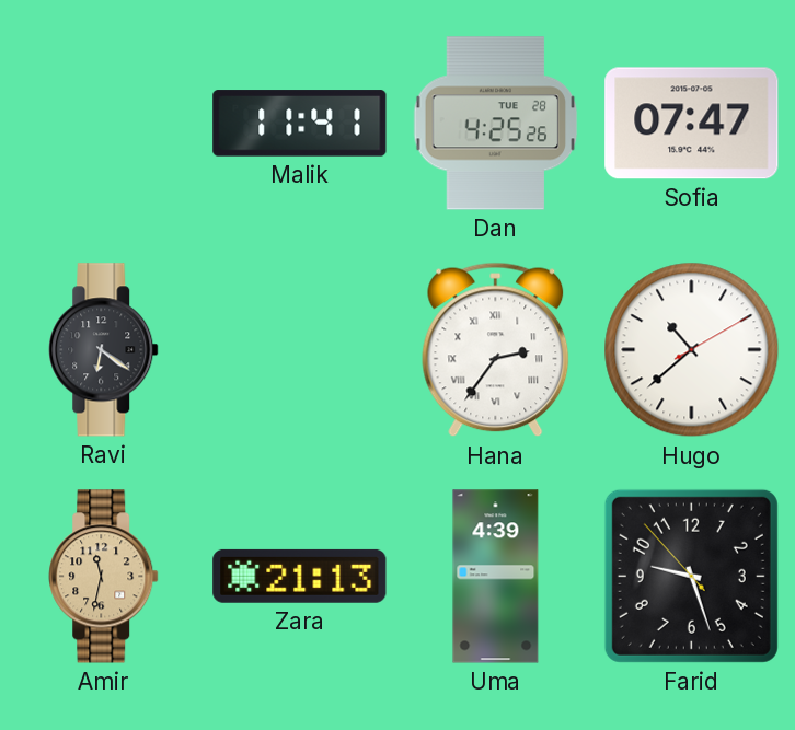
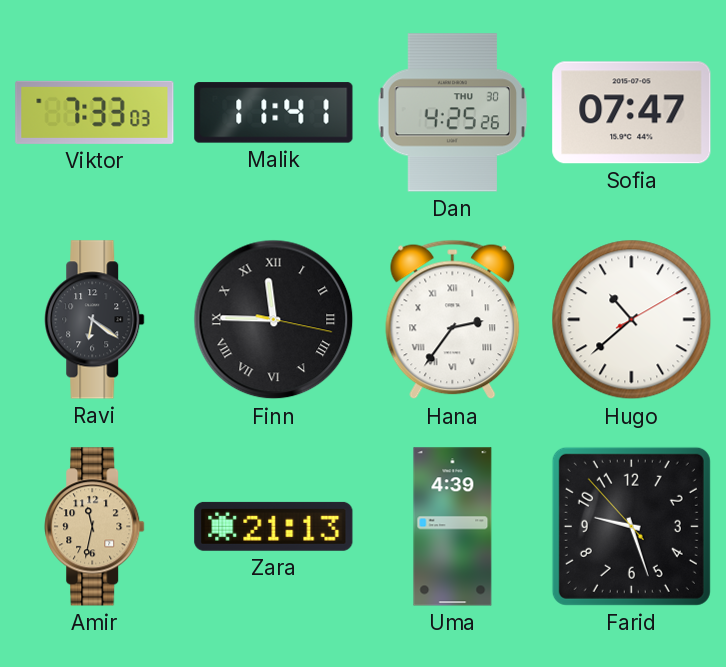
Viktor: none -> 7:33 (95, 112)
Dan date: TUE 28 -> THU 30 (453, 113)
Finn: none -> 11:45 (274, 320)
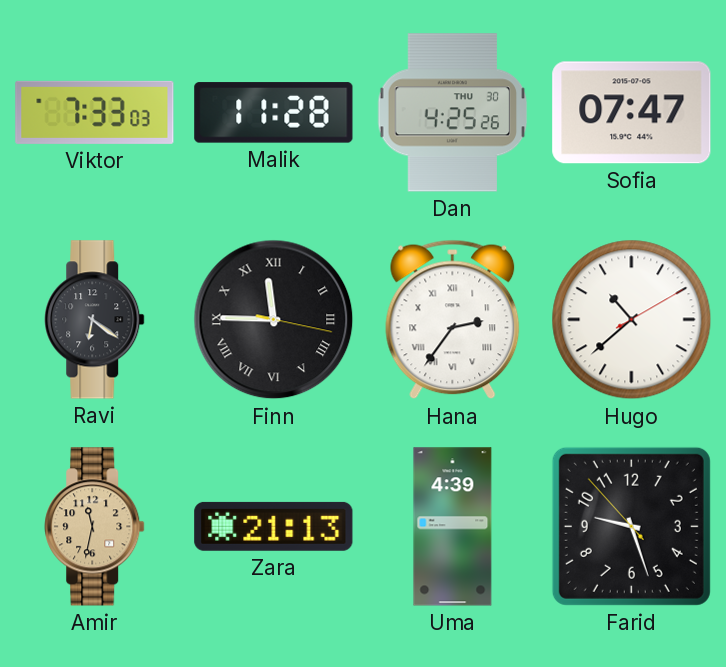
Malik: 11:41 -> 11:28 (274, 113)
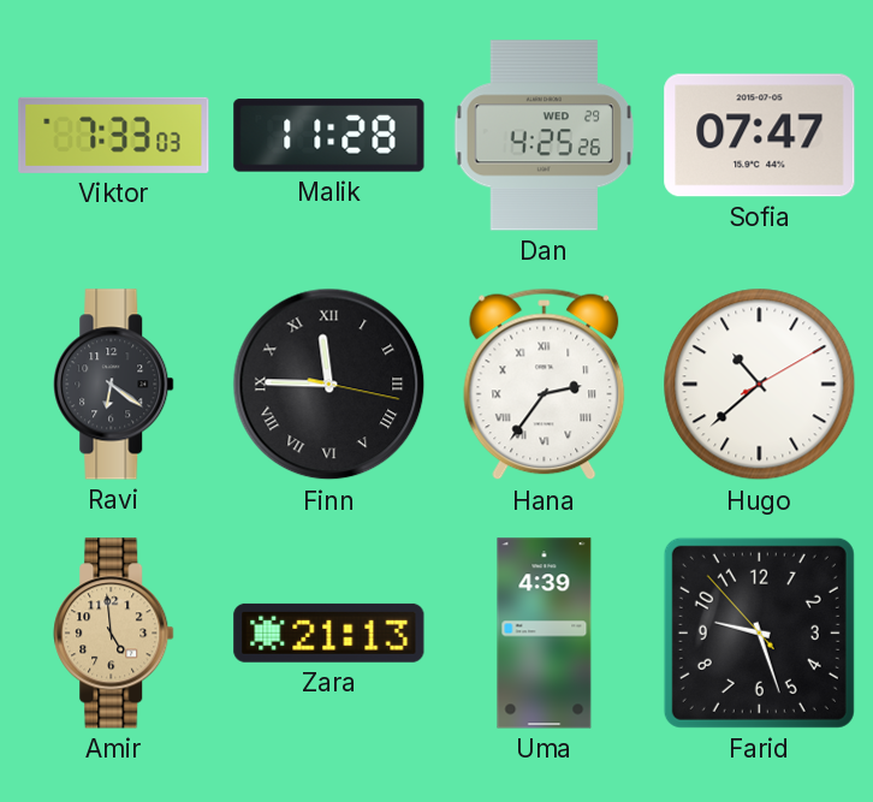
Dan date: THU 30 -> WED 29 (545, 136)
Amir: 11:32 -> 4:59 (114, 634)
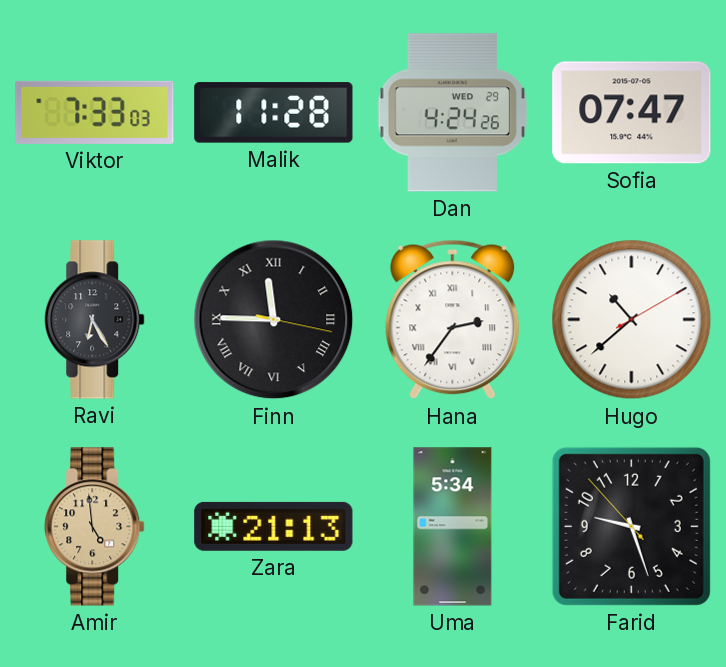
Dan: 4:25 -> 4:24 (453, 113)
Ravi: 6:21 -> 6:25 (95, 320)
Uma: 4:39 -> 5:34 (453, 527)
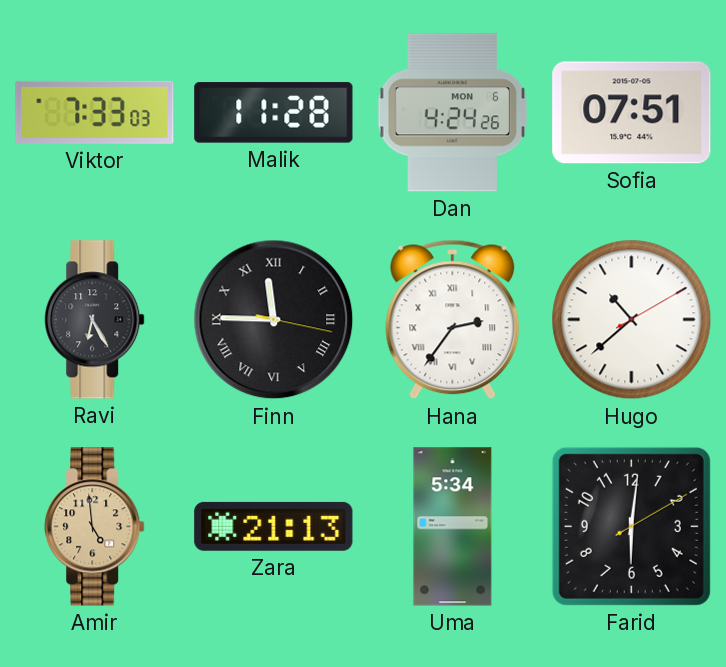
Dan date: WED 29 -> MON 6 (453, 113)
Sofia: 07:47 -> 07:51 (632, 113)
Farid: 9:26 -> 6:01 (631, 526)
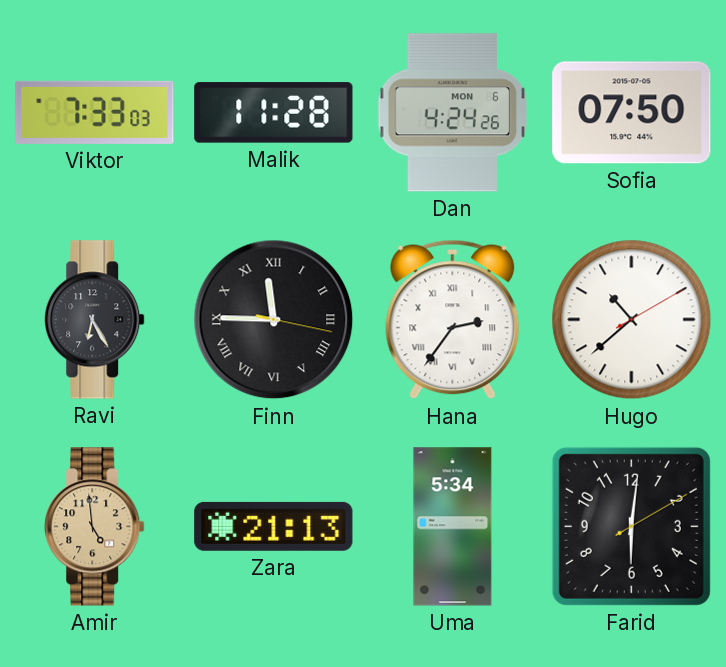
Sofia: 07:51 -> 07:50 (632, 113)
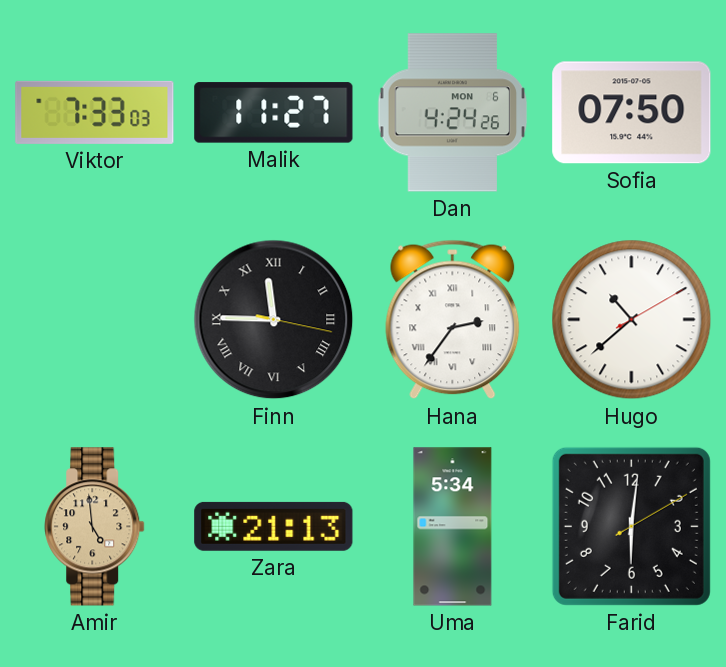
Malik: 11:28 -> 11:27 (274, 113)
Ravi: 6:25 -> none (95, 320)
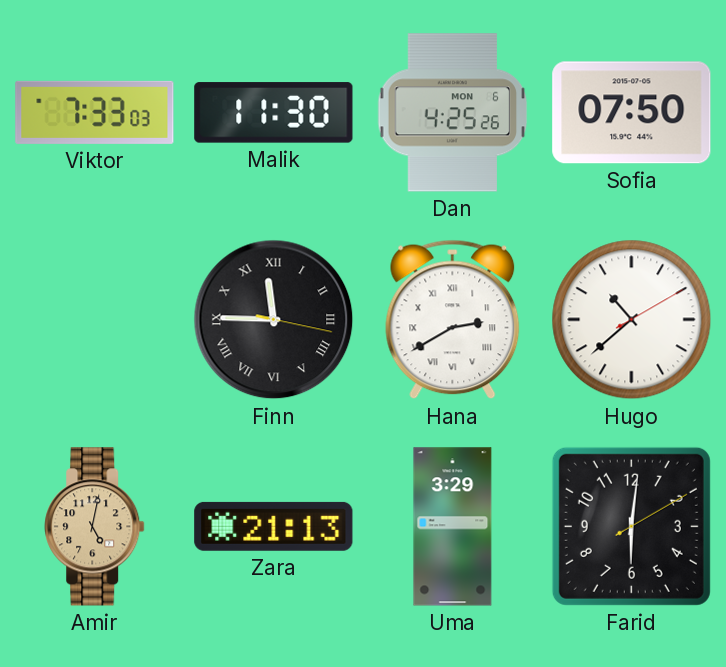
Malik: 11:27 -> 11:30 (274, 113)
Dan: 4:24 -> 4:25 (453, 113)
Hana: 2:36 -> 2:40 (453, 320)
Amir: 4:59 -> 5:02 (95, 527)
Uma: 5:34 -> 3:29 (453, 527)
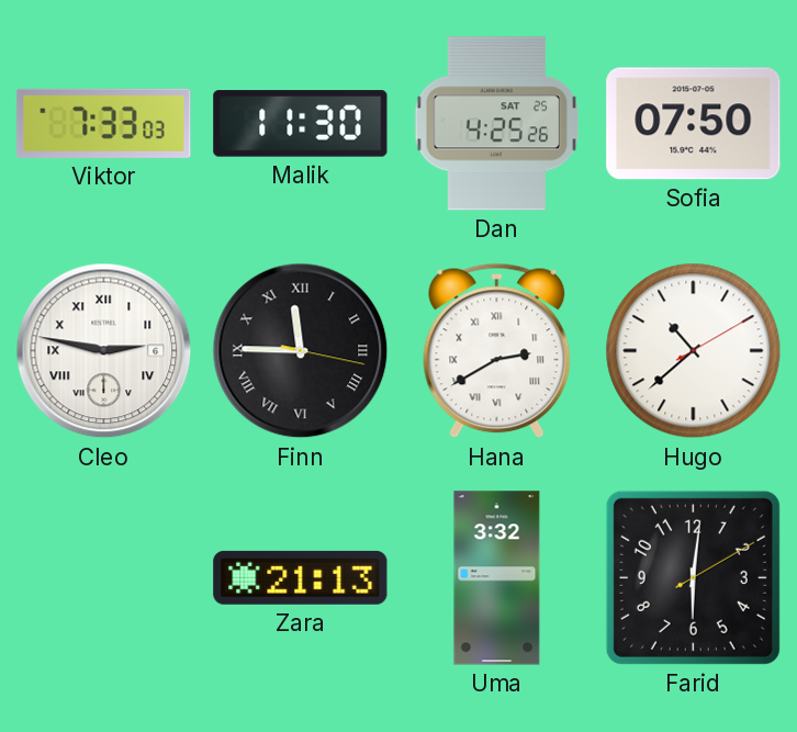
Dan date: MON 6 -> SAT 25 (497, 124)
Cleo: none -> 2:47 (104, 351)
Amir: 5:02 -> none (95, 527)
Uma: 3:29 -> 3:32 (497, 578)
